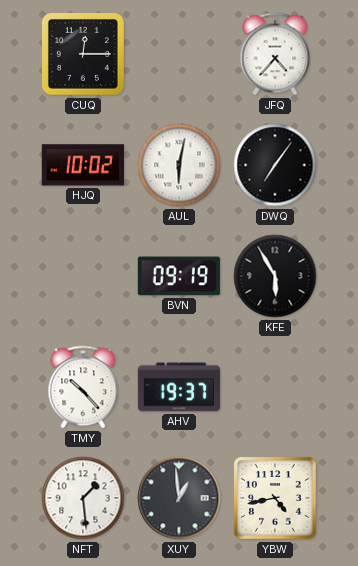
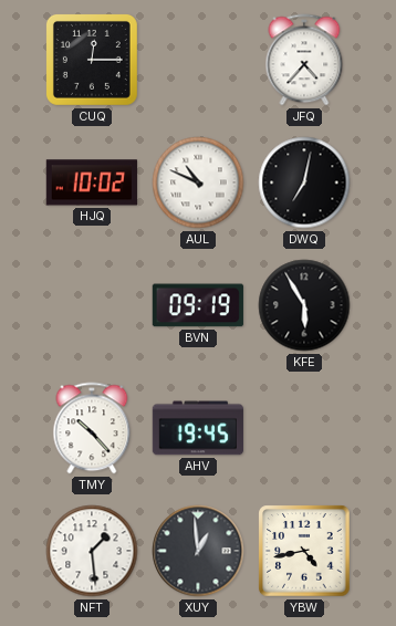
AUL: 6:02 -> 10:49 (198, 182)
DWQ: 7:06 -> 7:02 (304, 182)
AHV: 19:37 -> 19:45 (197, 428)
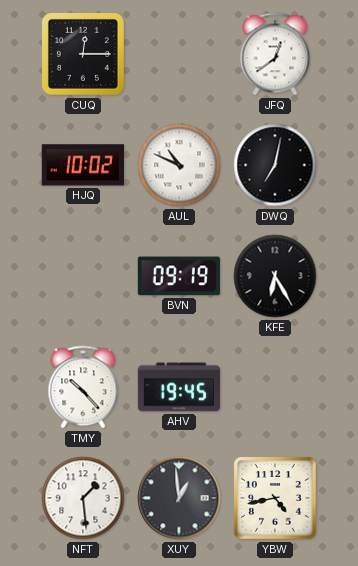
JFQ: 4:37 -> 12:39 (275, 54)
KFE: 5:55 -> 6:25 (275, 276)
